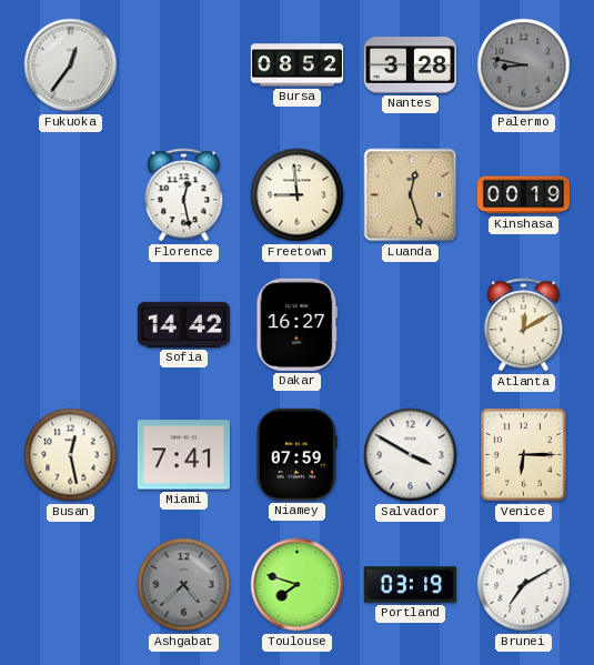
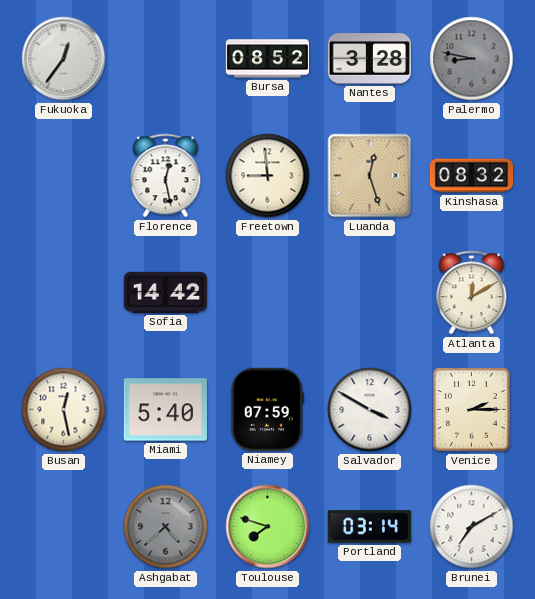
Kinshasa: 00:19 -> 08:32 (471, 176)
Dakar: 16:27 -> none (298, 324)
Miami: 7:41 -> 5:40 (165, 410)
Venice: 6:15 -> 2:15 (471, 409)
Portland: 03:19 -> 03:14 (369, 527)
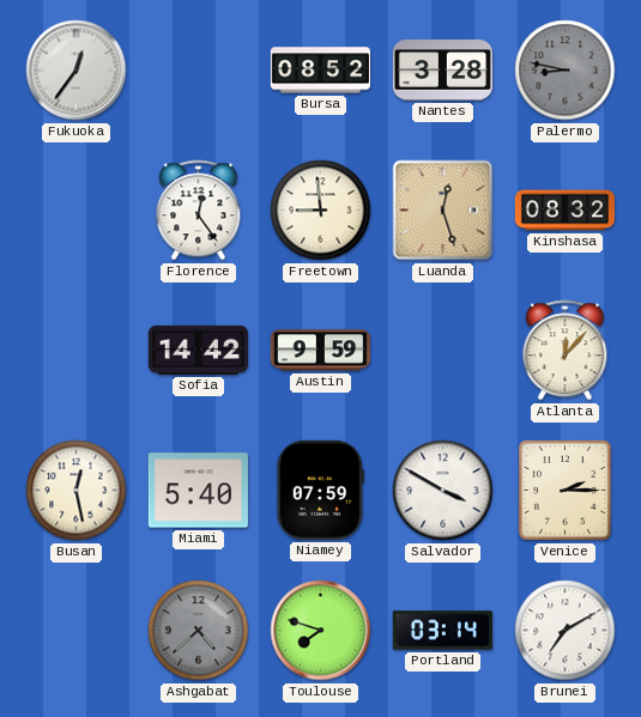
Florence: 12:28 -> 12:24 (199, 211)
Austin: none -> 9:59 (320, 351)
Atlanta: 12:10 -> 12:07 (566, 351)
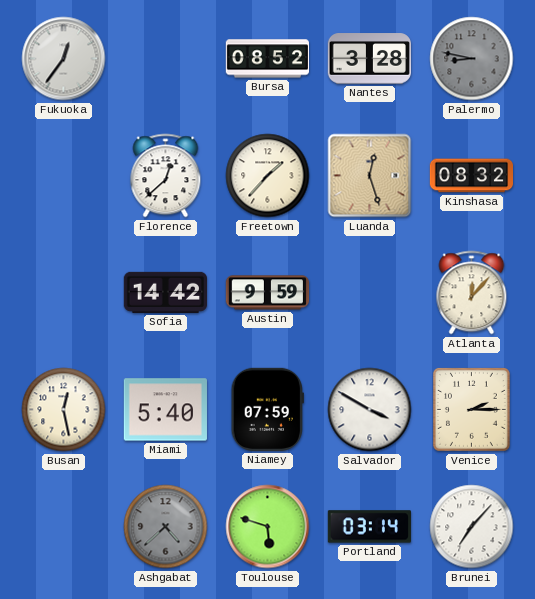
Florence: 12:24 -> 12:38 (166, 176)
Freetown: 8:59 -> 1:37 (268, 176)
Toulouse: 7:48 -> 5:48 (268, 527)
Brunei: 7:10 -> 7:07 (472, 527)
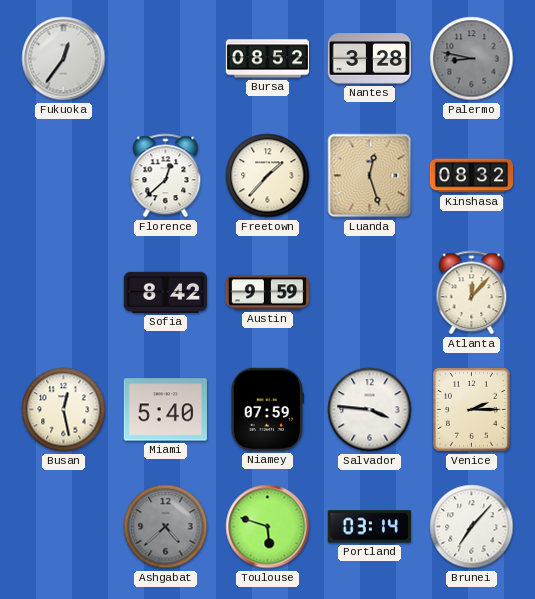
Sofia: 14:42 -> 8:42 (165, 292)
Salvador: 3:50 -> 3:46 (370, 410)
